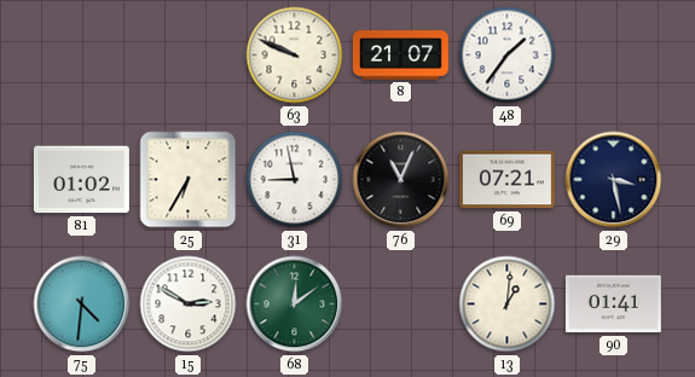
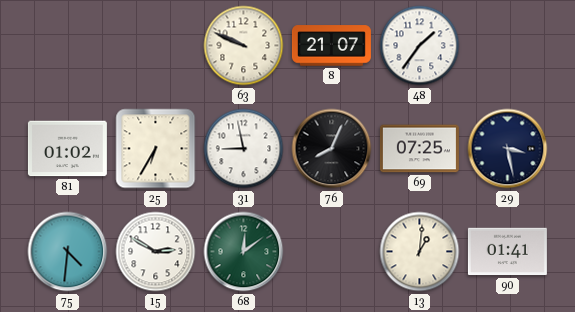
76: 11:04 -> 8:04 (332, 149)
69: 07:21 -> 07:25 (419, 149)
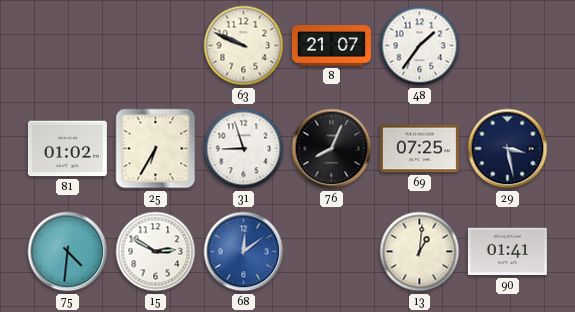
31: 8:58 -> 8:57 (244, 149)
68 dial: green -> blue (244, 252)
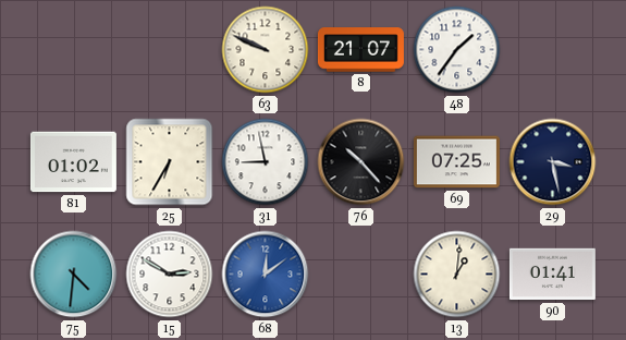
31: 8:57 -> 8:58 (266, 162)
76: 8:04 -> 10:23 (361, 162)
